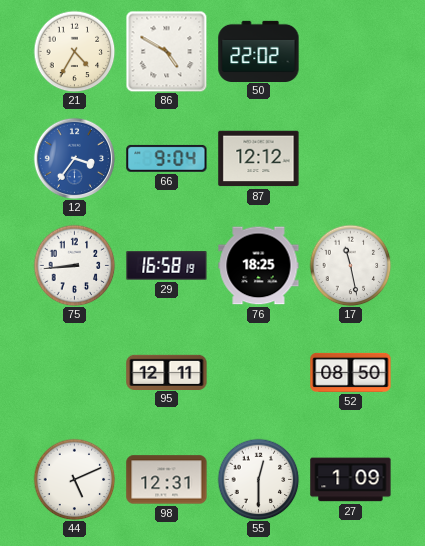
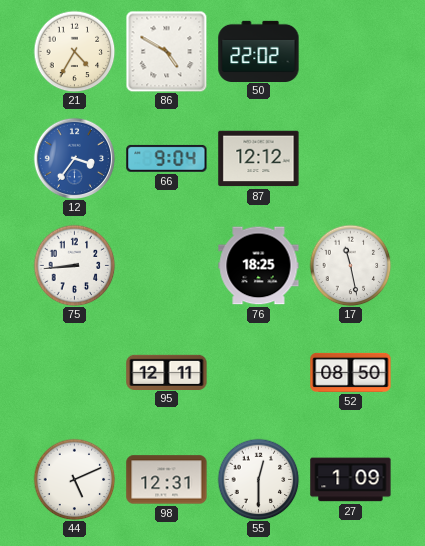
29: 16:58 -> none (167, 266)
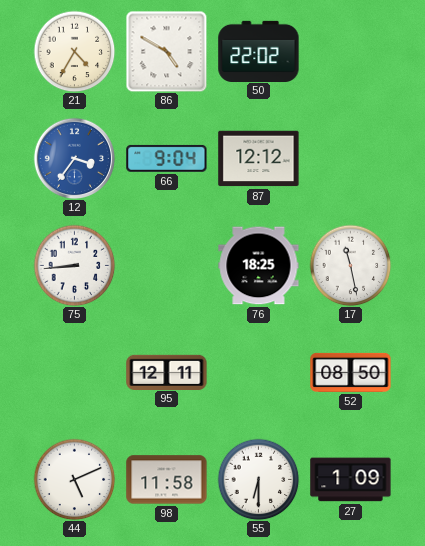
98: 12:31 -> 11:58 (167, 480)
55: 12:30 -> 6:30 (258, 479)
